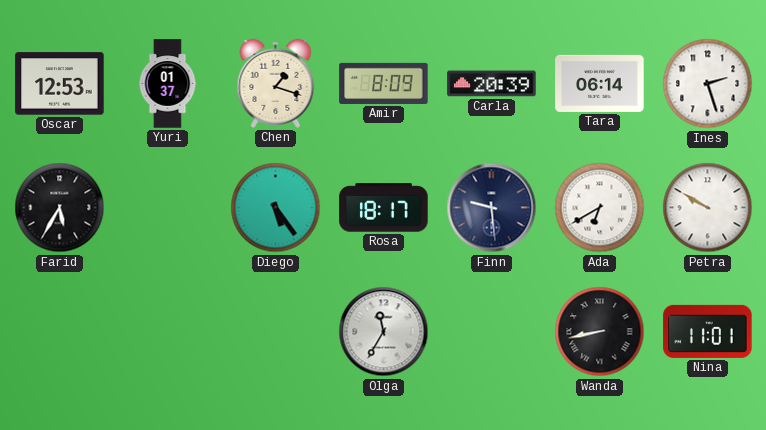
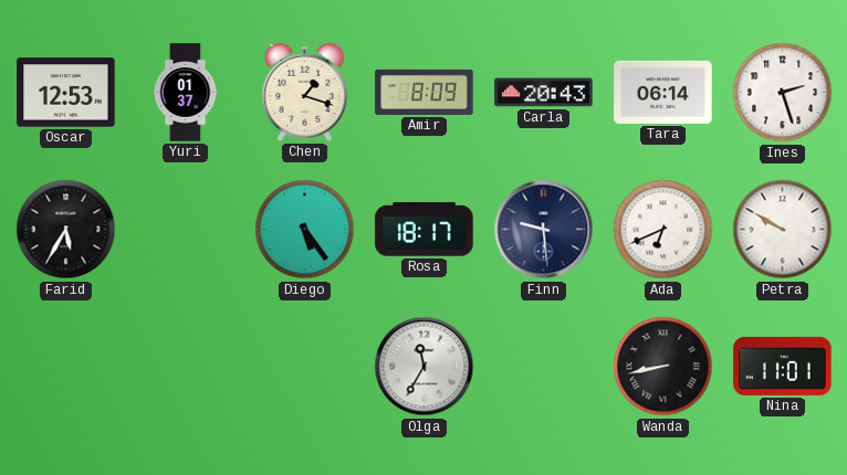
Carla: 20:39 -> 20:43 (544, 93)
Ada: 6:40 -> 6:41 (663, 230)
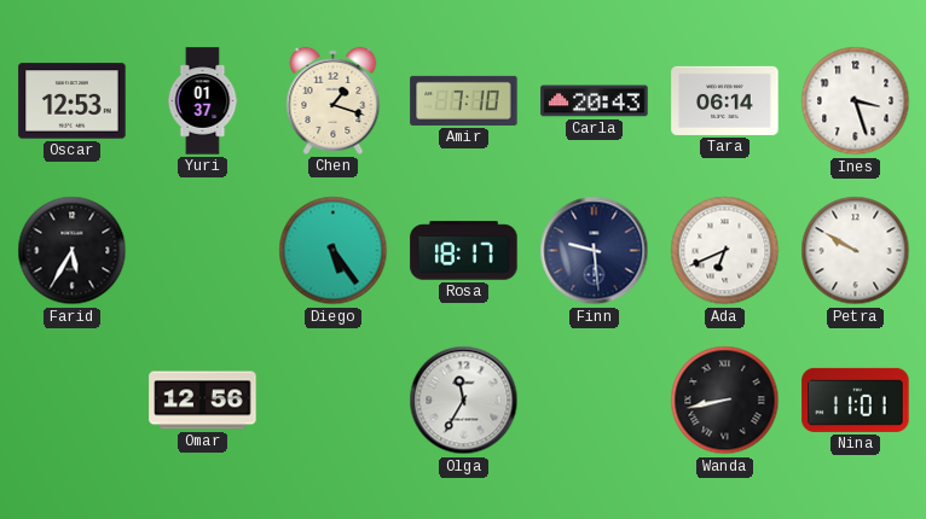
Amir: 8:09 -> 7:10 (464, 100)
Ines: 2:27 -> 3:27 (856, 101)
Omar: none -> 12:56 (203, 401)
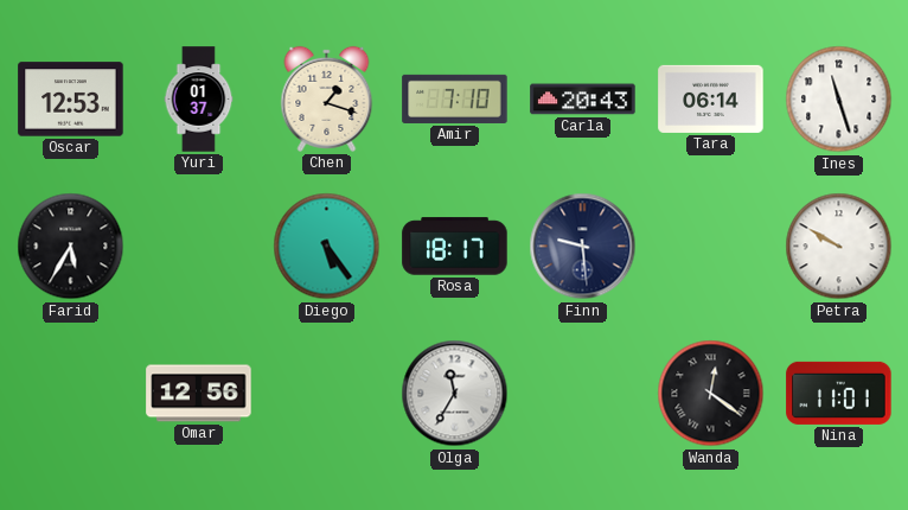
Ines: 3:27 -> 11:27 (839, 100)
Ada: 6:41 -> none (725, 251)
Wanda: 8:43 -> 12:21 (711, 394)
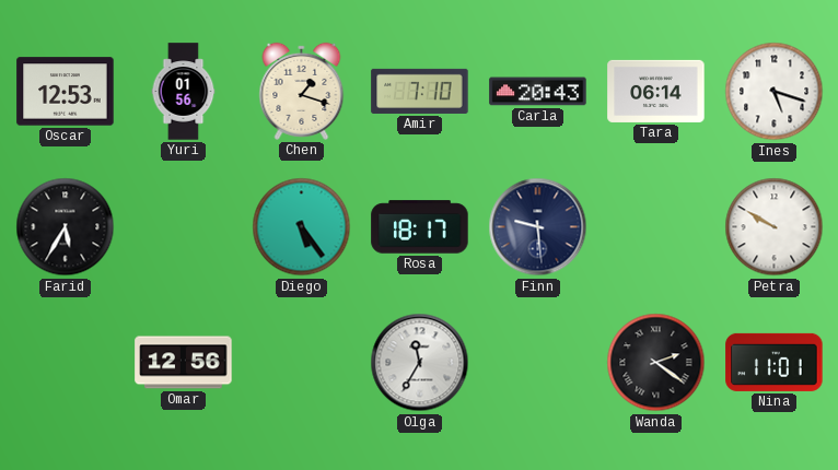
Yuri: 01:37 -> 01:56 (184, 92)
Ines: 11:27 -> 5:18 (775, 92)
Wanda: 12:21 -> 2:21 (656, 363)
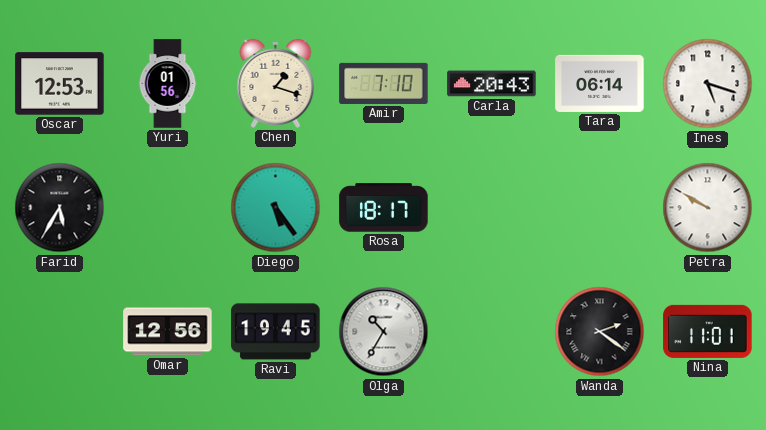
Finn: 9:29 -> none (538, 227)
Ravi: none -> 19:45 (276, 332)
Olga: 11:35 -> 10:35 (384, 332)
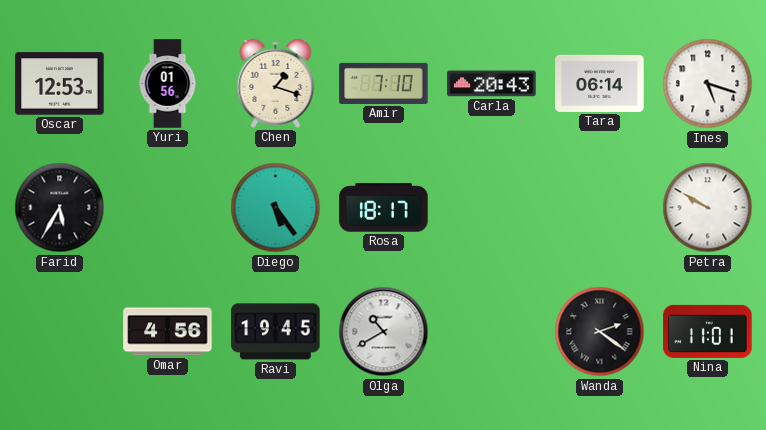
Omar: 12:56 -> 4:56 (168, 332)
Olga: 10:35 -> 10:40 (384, 332)
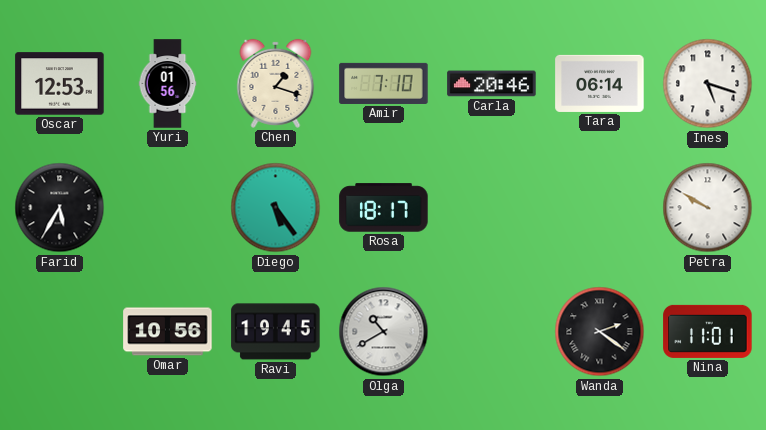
Carla: 20:43 -> 20:46 (492, 84)
Omar: 4:56 -> 10:56 (168, 332)
